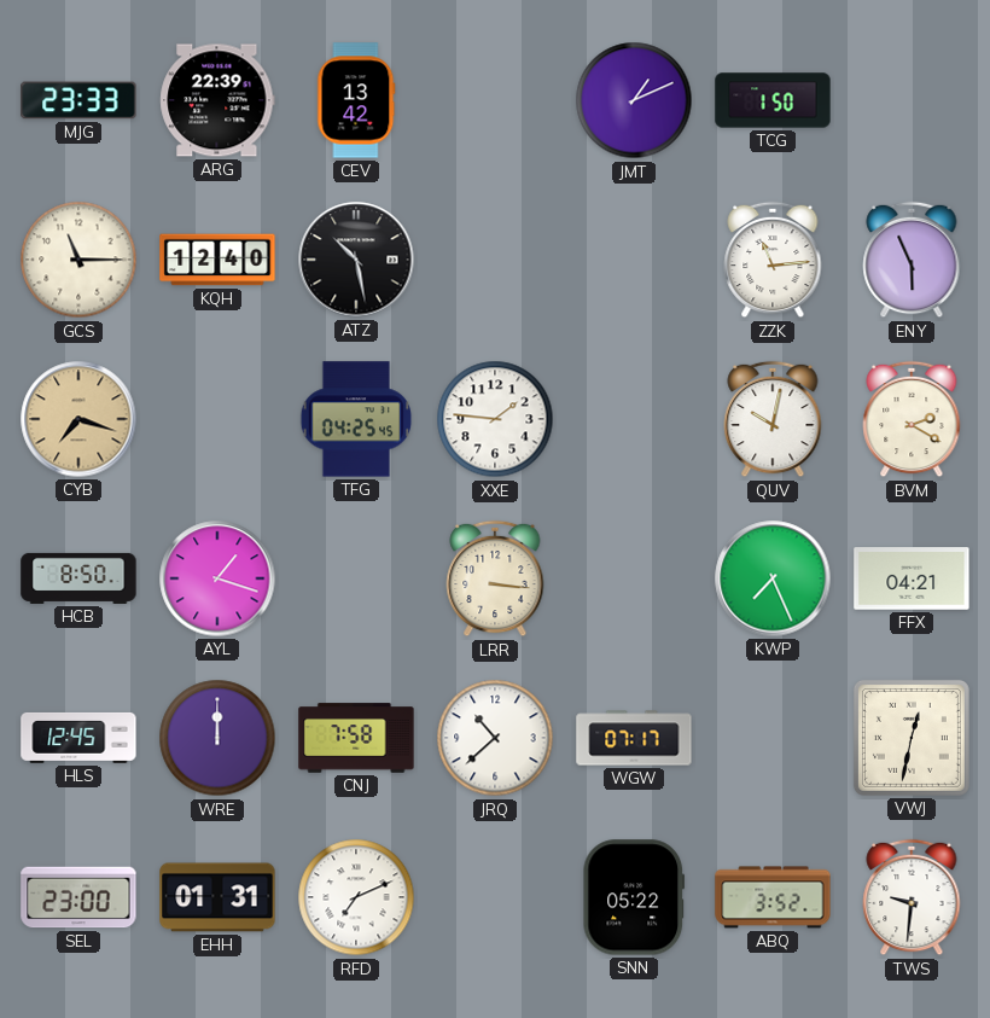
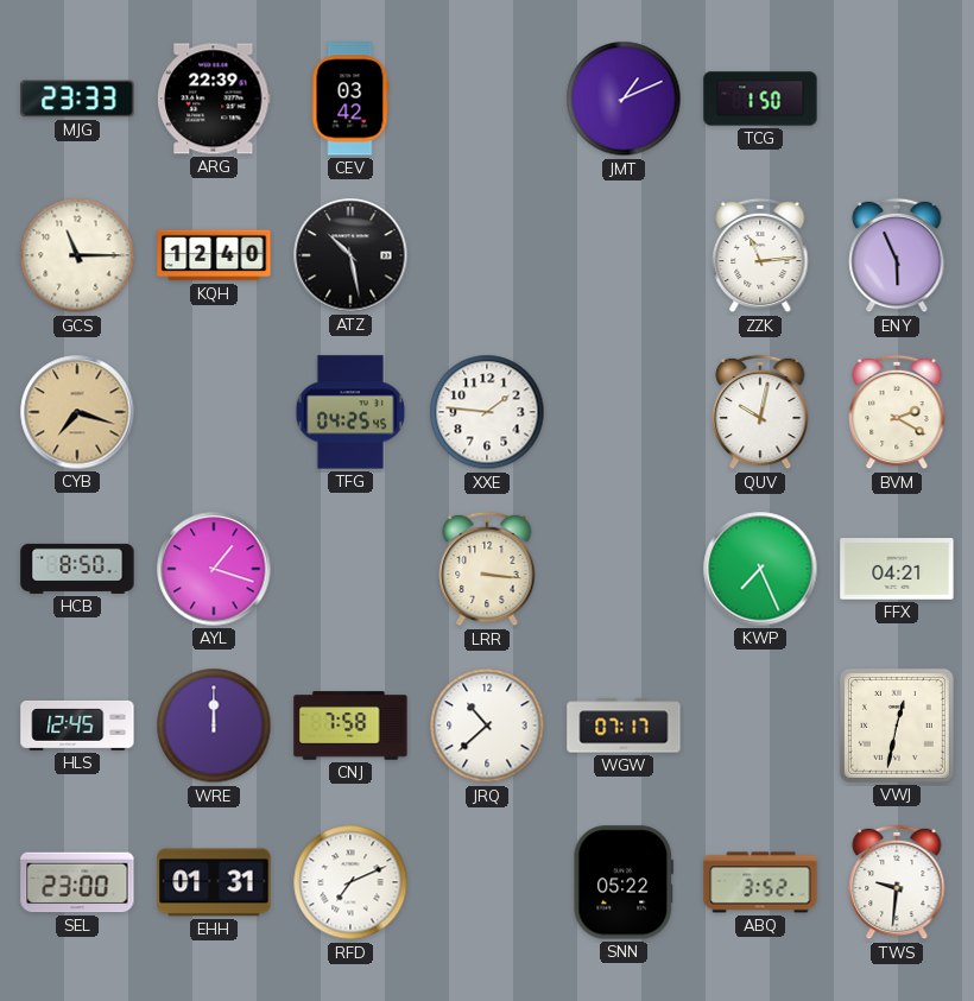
CEV: 13:42 -> 03:42 (350, 99)
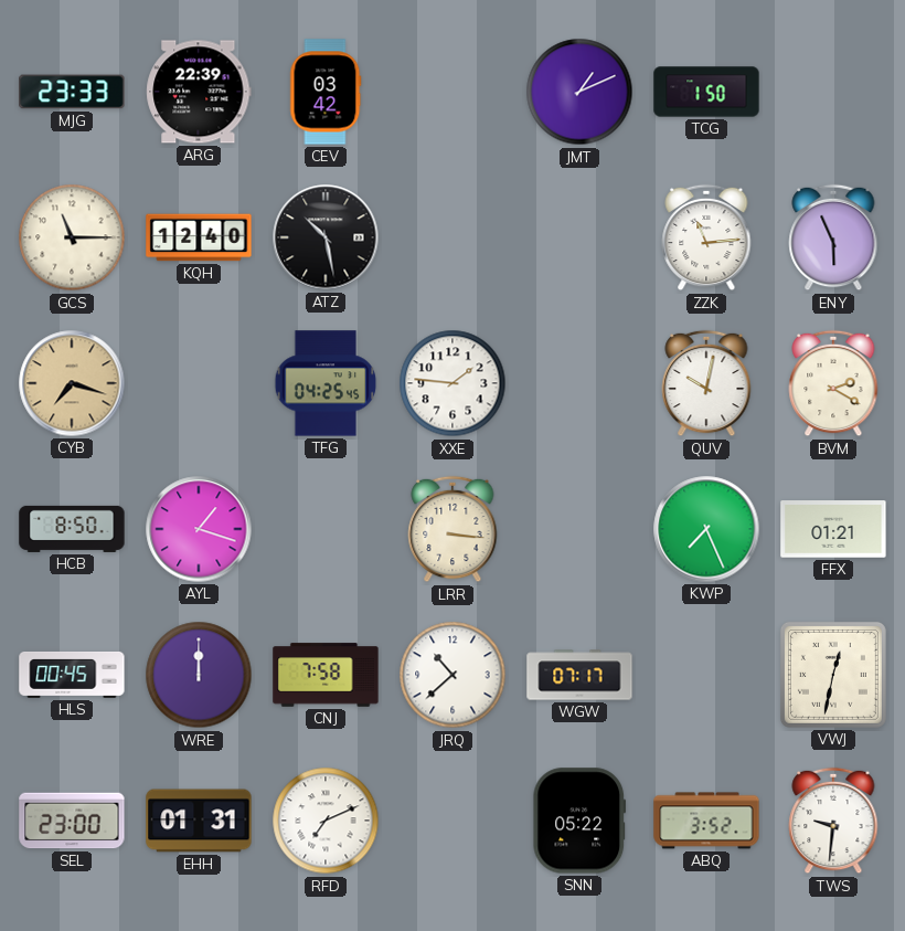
FFX: 04:21 -> 01:21 (833, 529)
HLS: 12:45 -> 00:45 (72, 675)
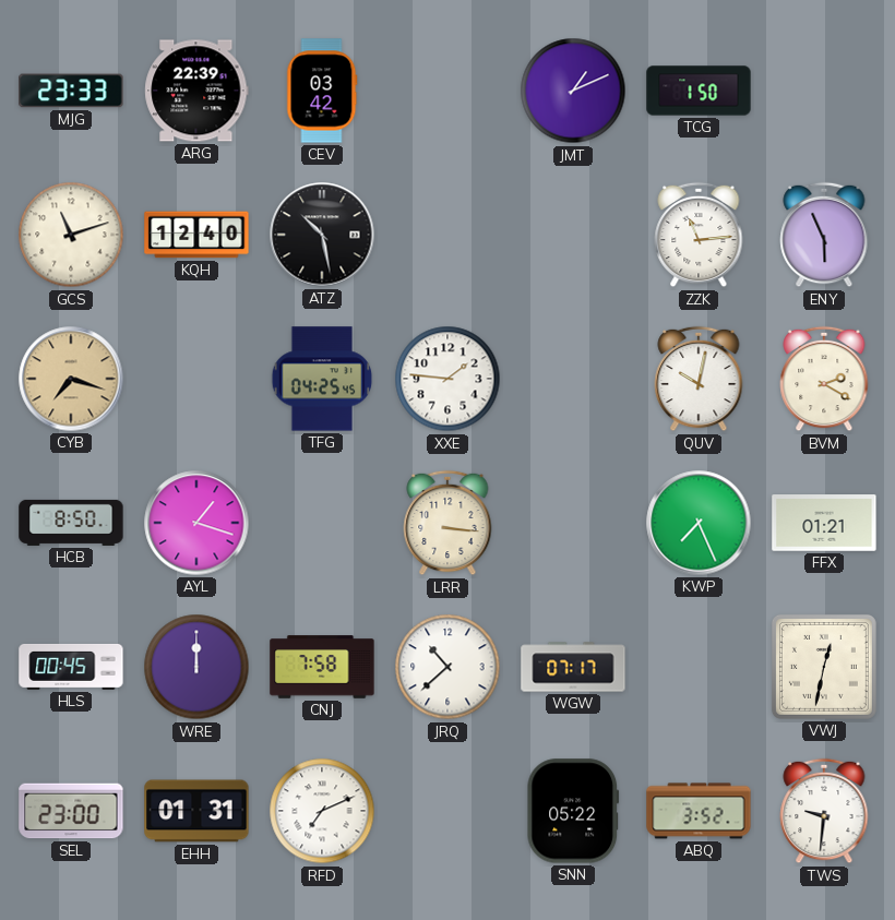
GCS: 11:15 -> 11:12 (71, 235)
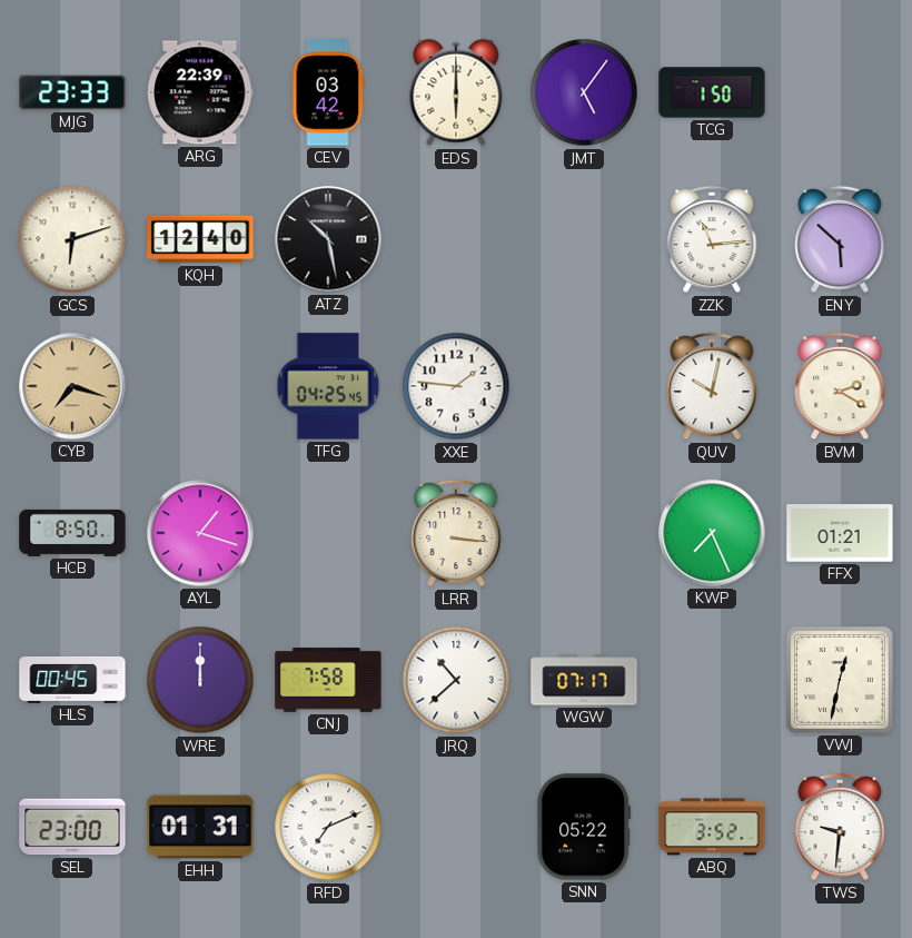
EDS: none -> 6:00 (456, 92)
JMT: 1:11 -> 5:06 (584, 92)
GCS: 11:12 -> 6:12 (72, 239)
ENY: 5:56 -> 5:52 (840, 239)
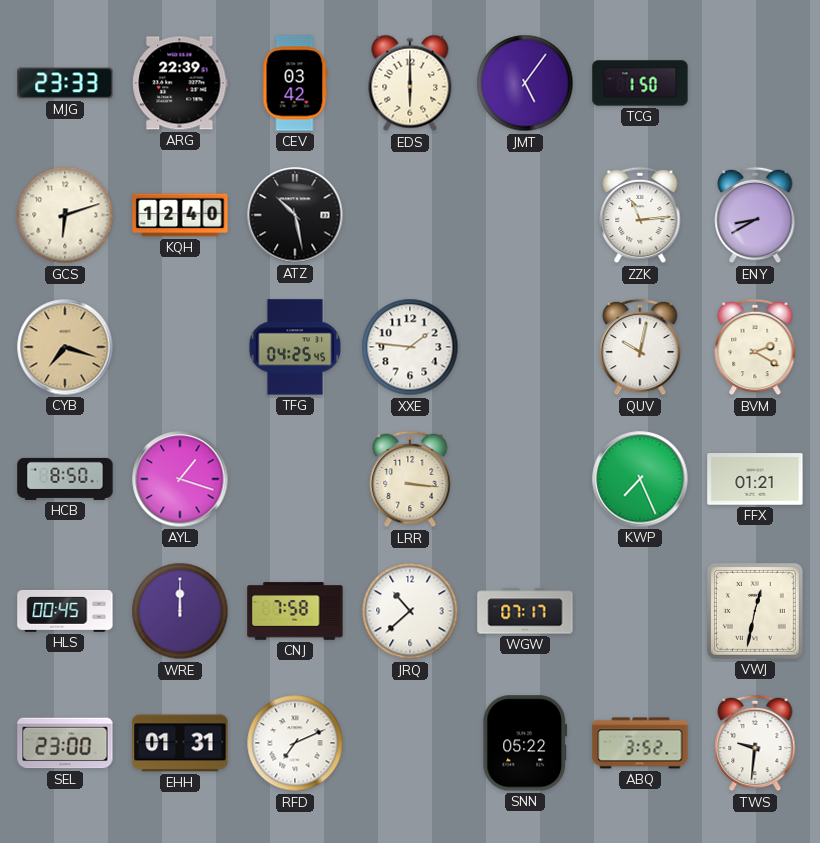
ENY: 5:52 -> 8:40 (755, 215)
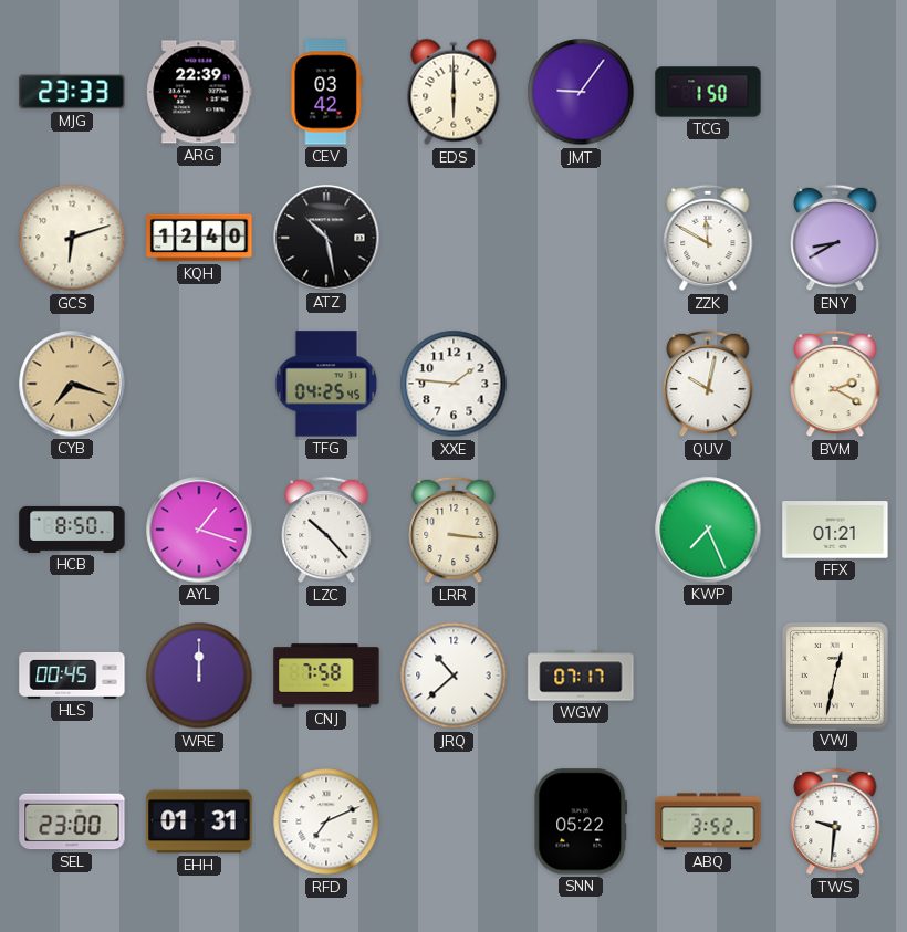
JMT: 5:06 -> 9:06 (581, 92)
ZZK: 11:14 -> 11:50 (708, 238)
LZC: none -> 10:23 (326, 530)
